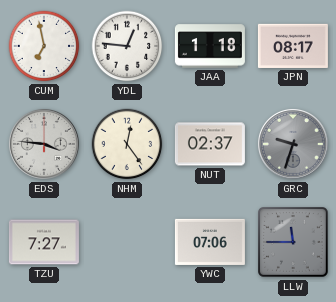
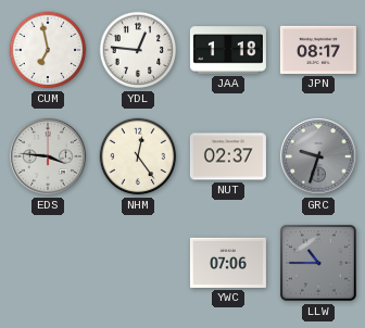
TZU: 7:27 -> none (44, 242)
LLW: 11:45 -> 10:45 (319, 264)
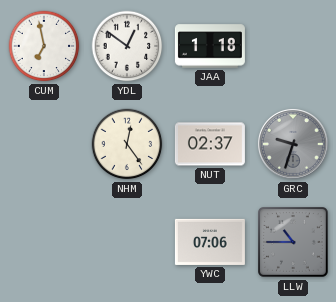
YDL: 12:46 -> 12:51 (127, 46)
JPN: 08:17 -> none (318, 50)
EDS: 3:46 -> none (48, 156)
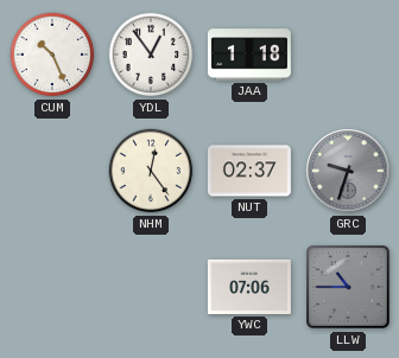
CUM: 6:58 -> 10:26 (52, 55)
YDL: 12:51 -> 12:54 (151, 55)
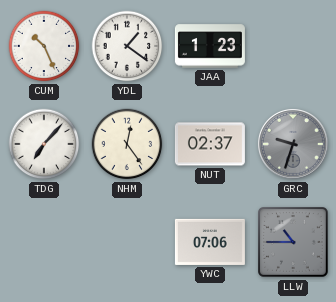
YDL: 12:54 -> 1:21 (127, 46)
JAA: 1:18 -> 1:23 (210, 46)
TDG: none -> 7:07 (44, 144)
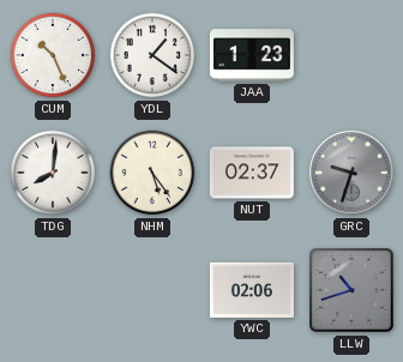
TDG: 7:07 -> 8:01 (53, 173)
NHM: 12:24 -> 5:24 (152, 173)
YWC: 07:06 -> 02:06 (252, 290)
LLW: 10:45 -> 10:42 (353, 291)
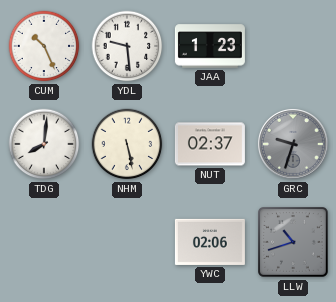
YDL: 1:21 -> 9:29 (127, 46)
NHM: 5:24 -> 5:28 (127, 144)
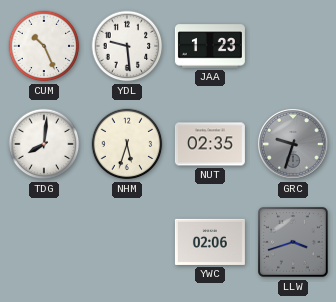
NHM: 5:28 -> 5:33 (127, 144)
NUT: 02:37 -> 02:35 (210, 144)
LLW: 10:42 -> 3:42 (294, 243)
